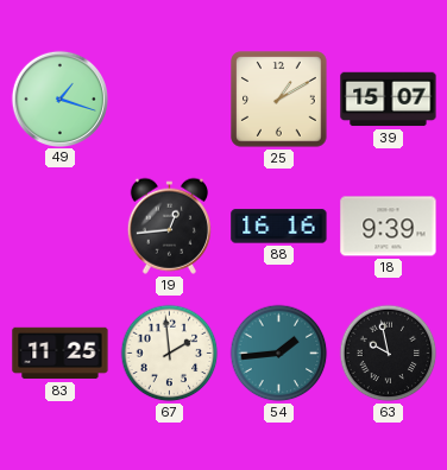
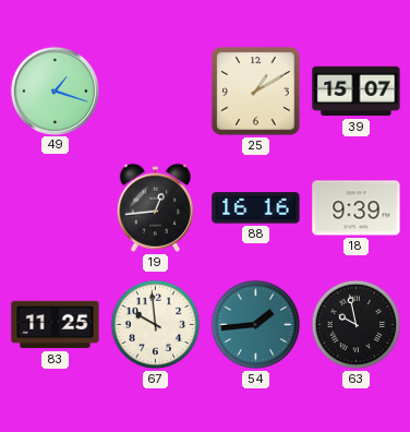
67: 1:59 -> 9:59 (156, 325)
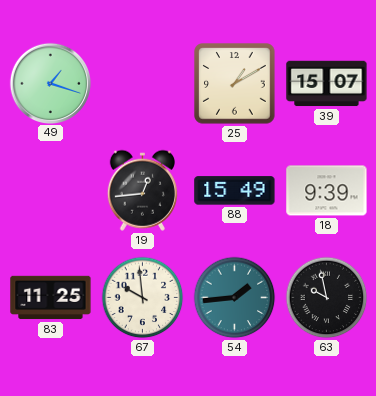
88: 16:16 -> 15:49 (235, 191)
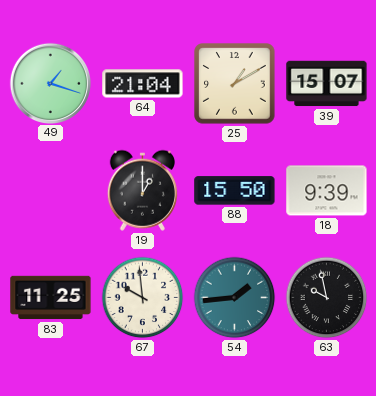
64: none -> 21:04 (143, 84)
19: 12:44 -> 1:00 (142, 190)
88: 15:49 -> 15:50 (235, 191)
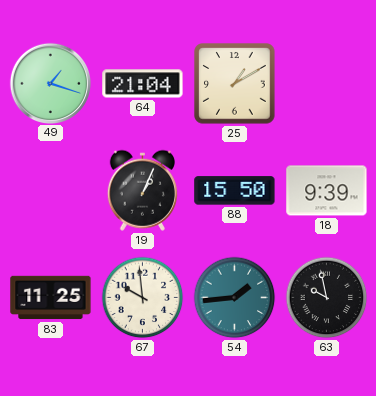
39: 15:07 -> none (327, 84)
19: 1:00 -> 1:04 (142, 190)
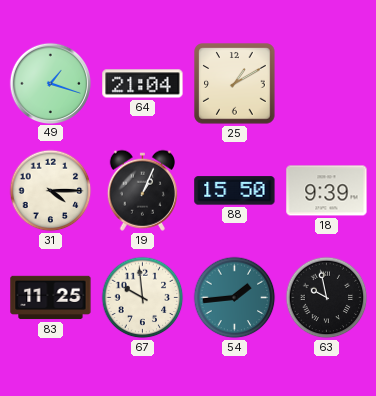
31: none -> 4:15 (51, 191)
